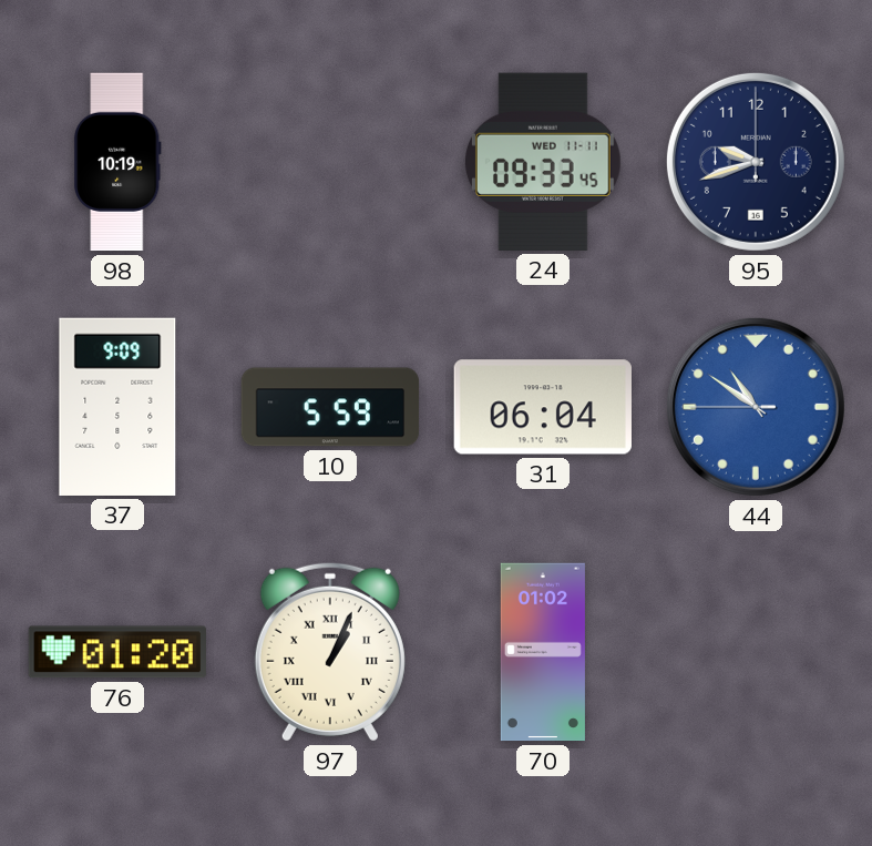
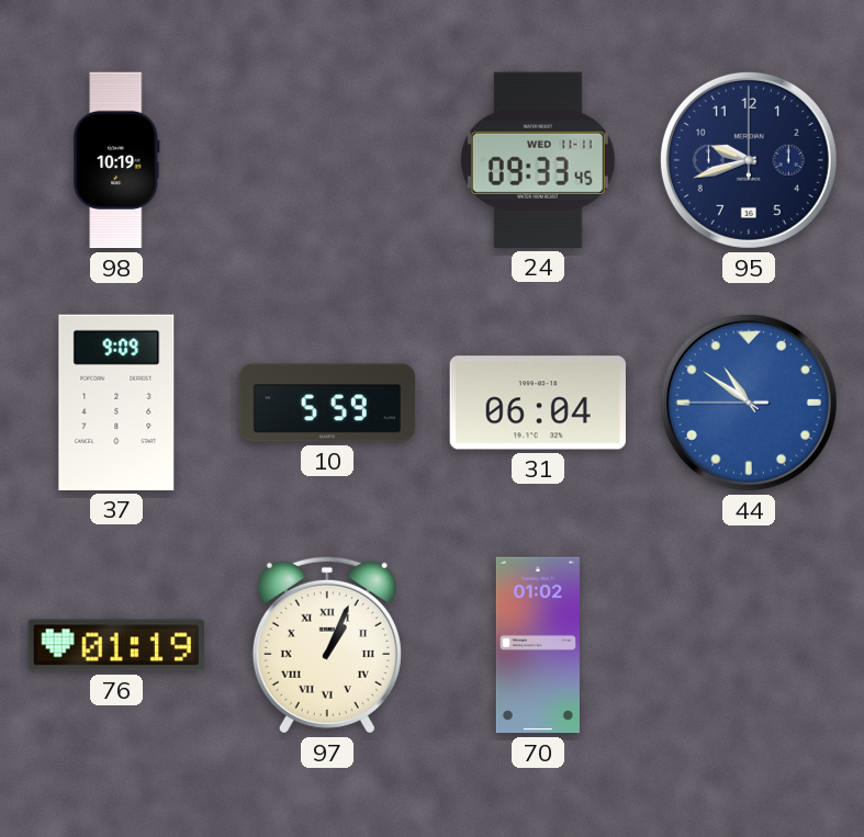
76: 01:20 -> 01:19 (116, 645)
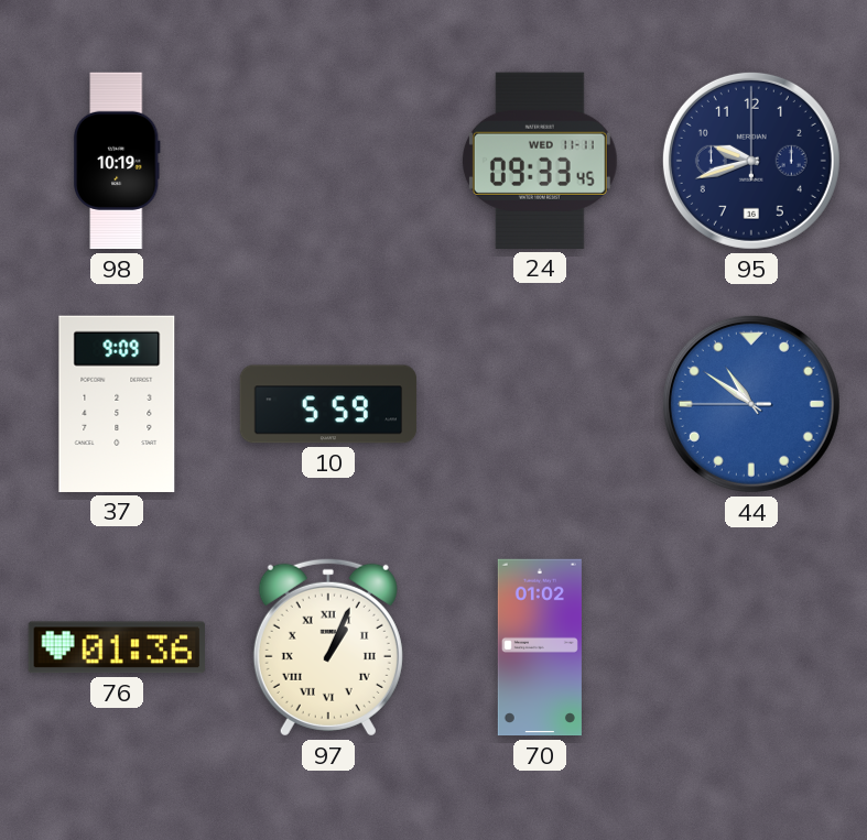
31: 06:04 -> none (538, 403)
76: 01:19 -> 01:36 (117, 647)
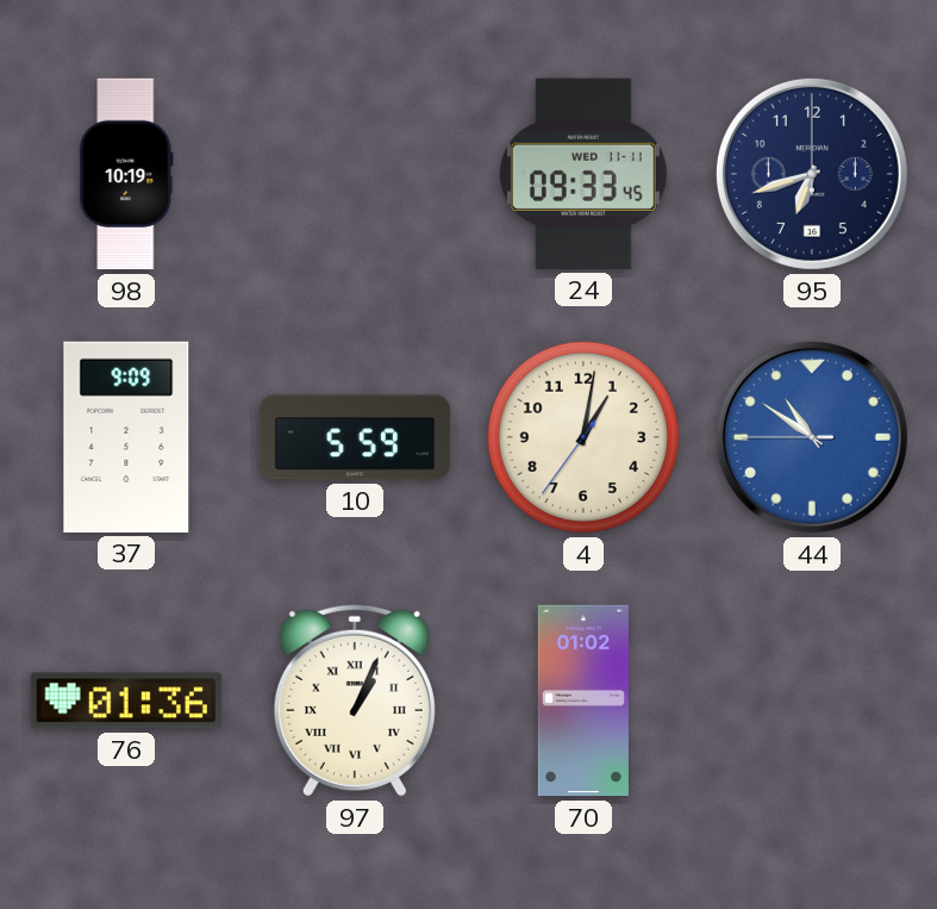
95: 9:42 -> 6:42 (812, 174)
4: none -> 1:01 (583, 437)
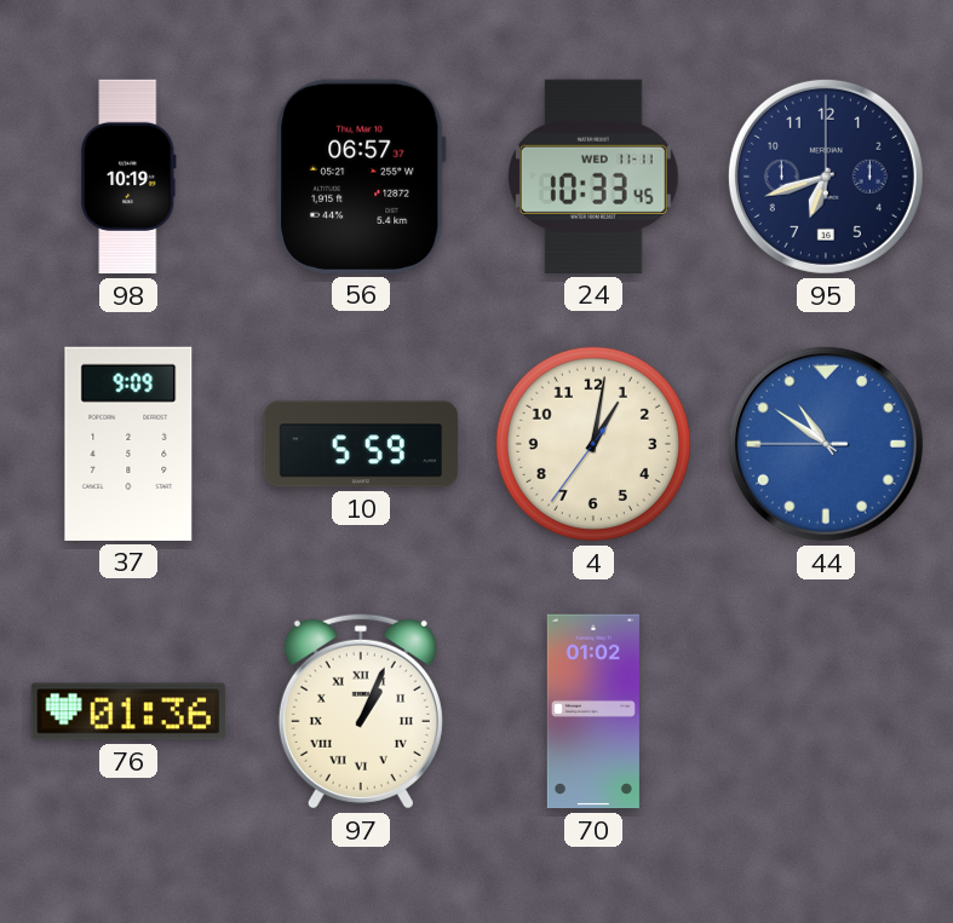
56: none -> 06:57 (362, 177)
24: 09:33 -> 10:33 (593, 177)
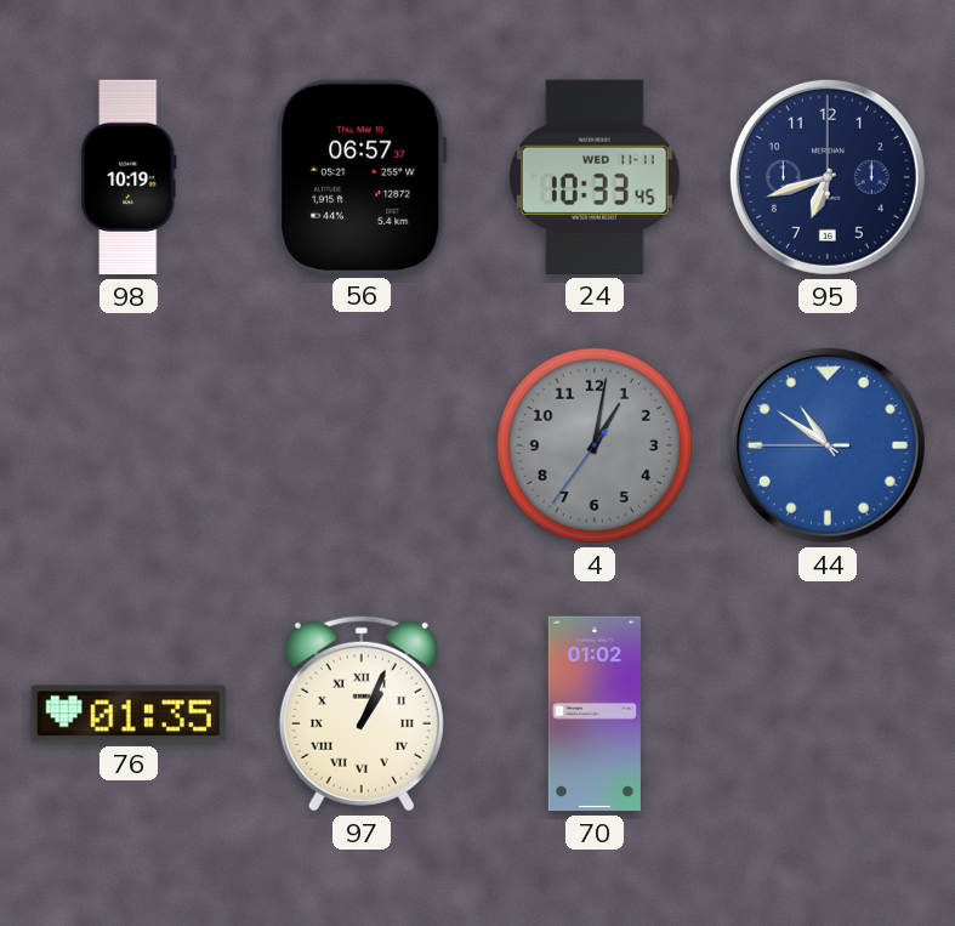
37: 9:09 -> none (128, 444)
10: 5:59 -> none (361, 444)
4 dial: cream -> grey (595, 445)
76: 01:36 -> 01:35 (129, 714)
